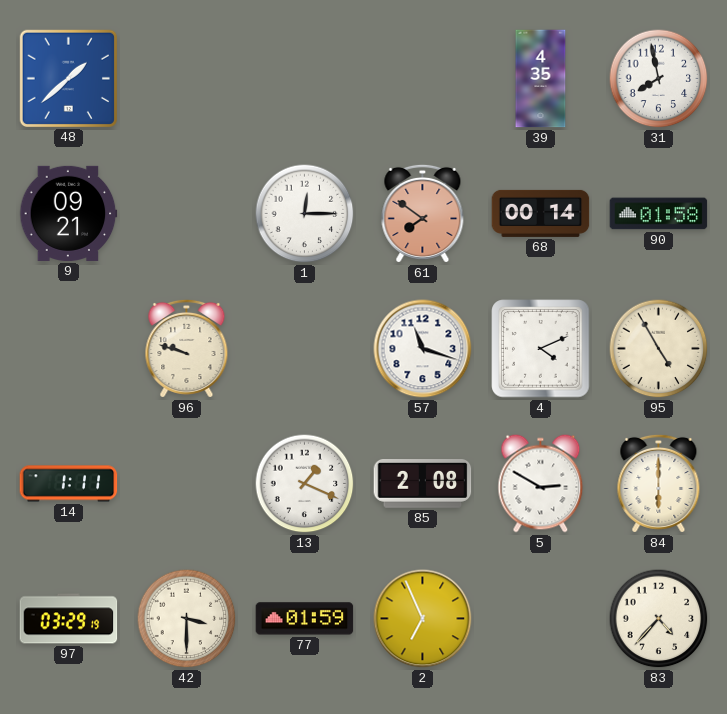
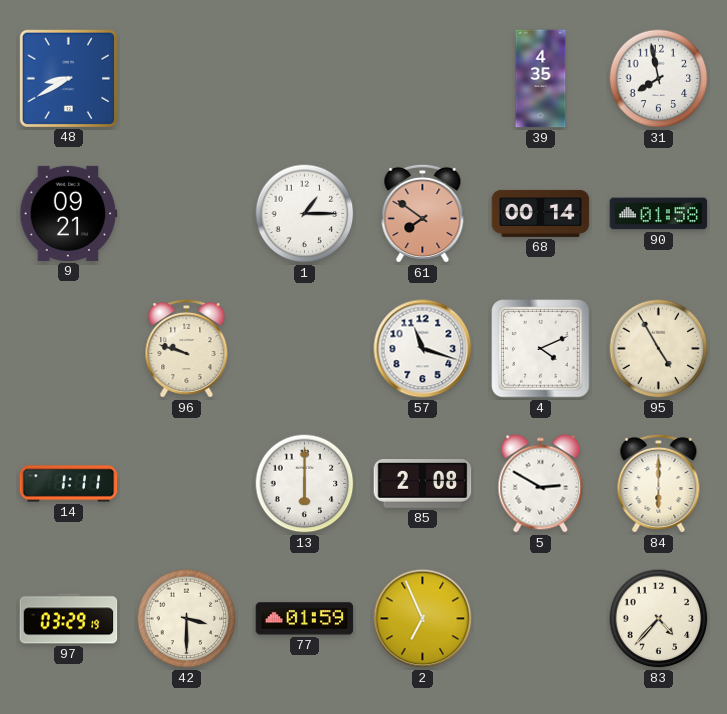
48: 1:38 -> 8:40 (68, 78)
1: 12:15 -> 1:15 (305, 214)
13: 1:19 -> 6:00 (305, 484)
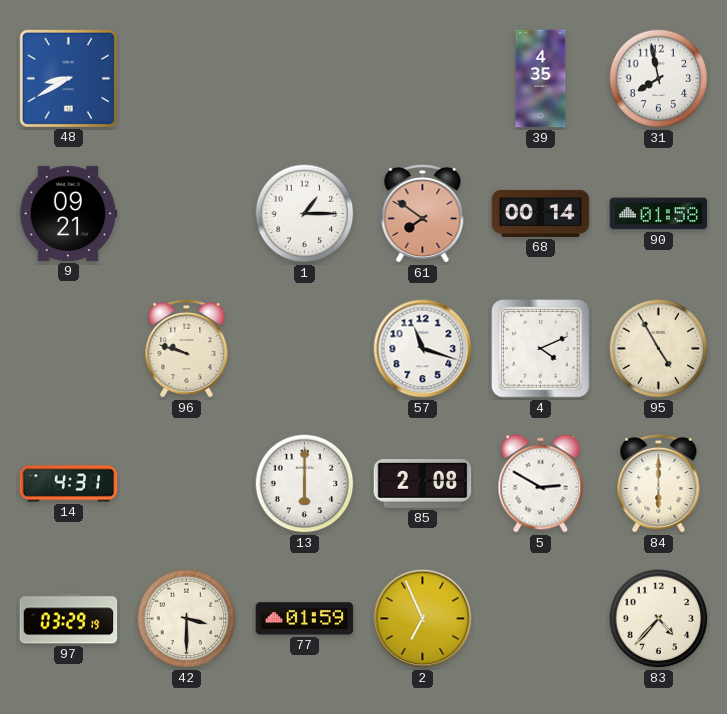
14: 1:11 -> 4:31 (69, 484)
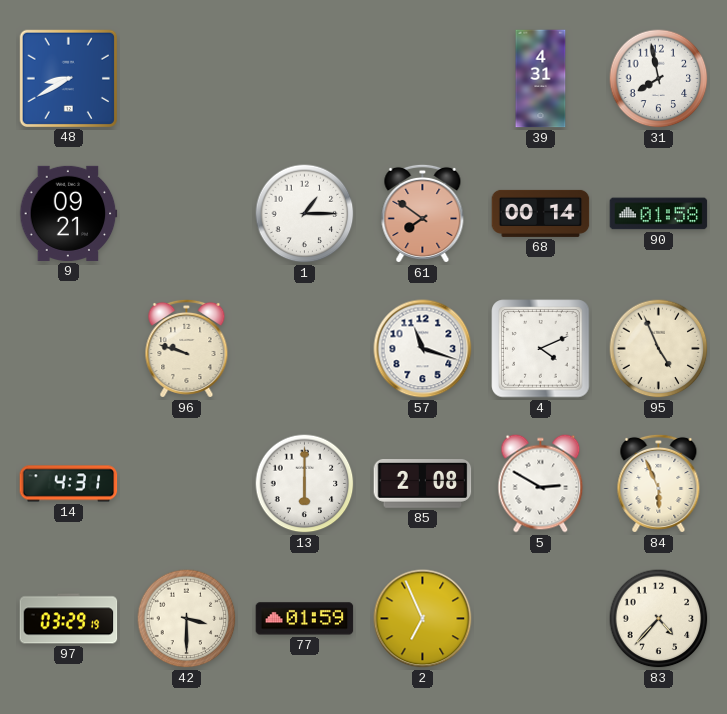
39: 4:35 -> 4:31 (541, 79)
95: 4:55 -> 4:56 (659, 349)
84: 6:00 -> 5:56 (659, 483)
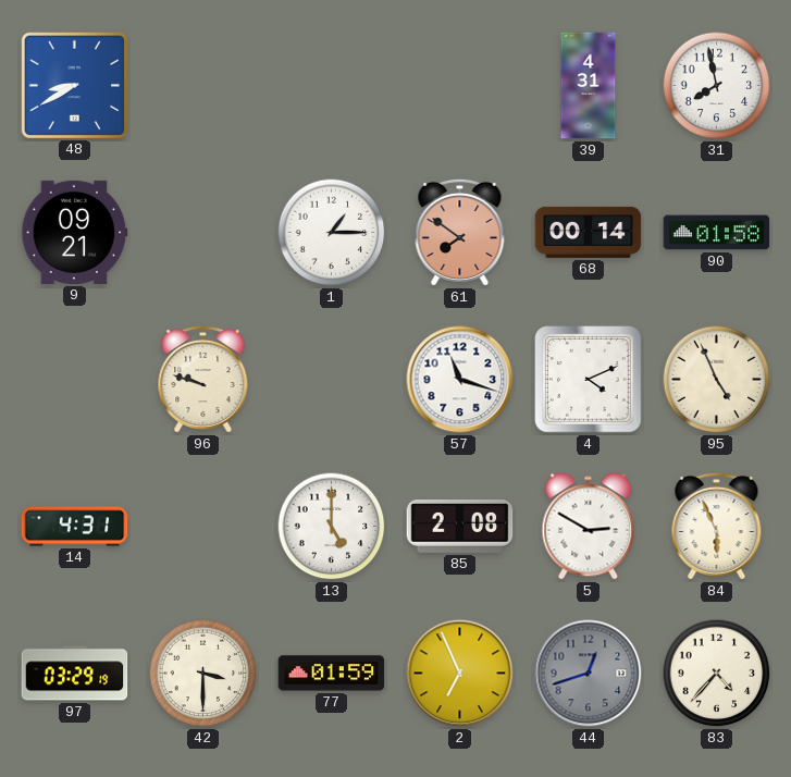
13: 6:00 -> 5:00 (332, 527)
44: none -> 12:42 (589, 674)
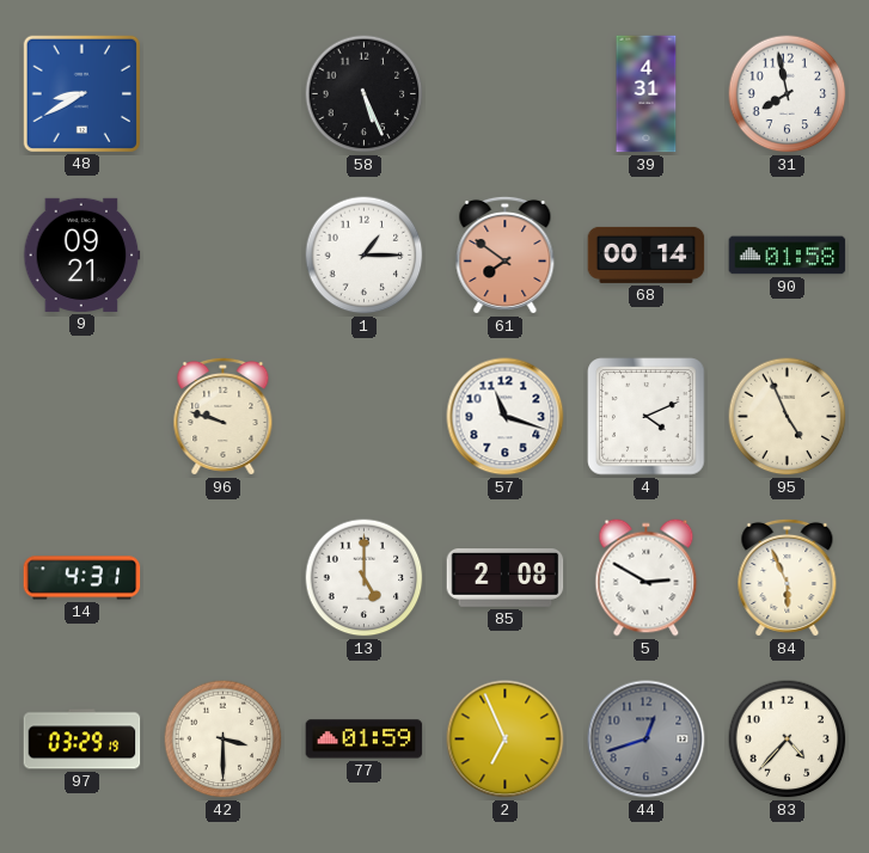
58: none -> 5:26 (365, 94)
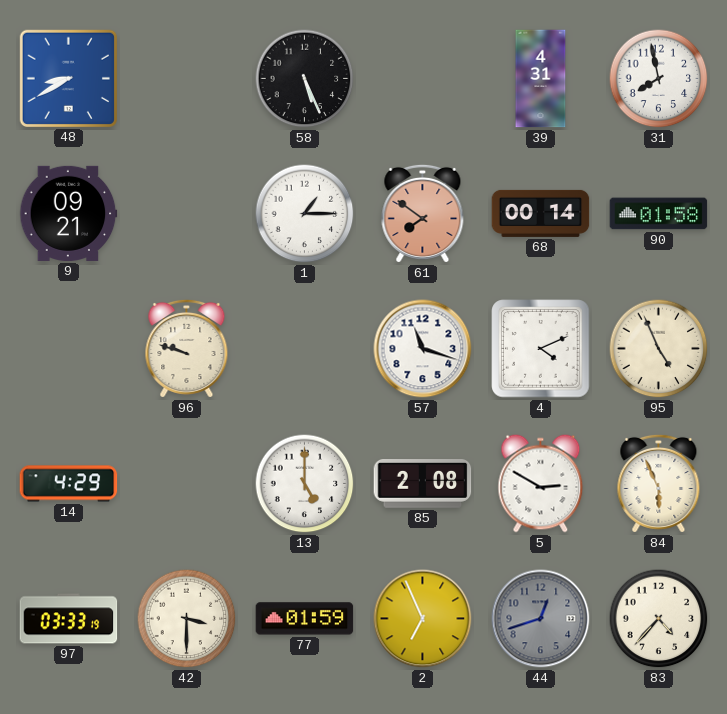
14: 4:31 -> 4:29 (69, 484)
97: 03:29 -> 03:33 (69, 619)
